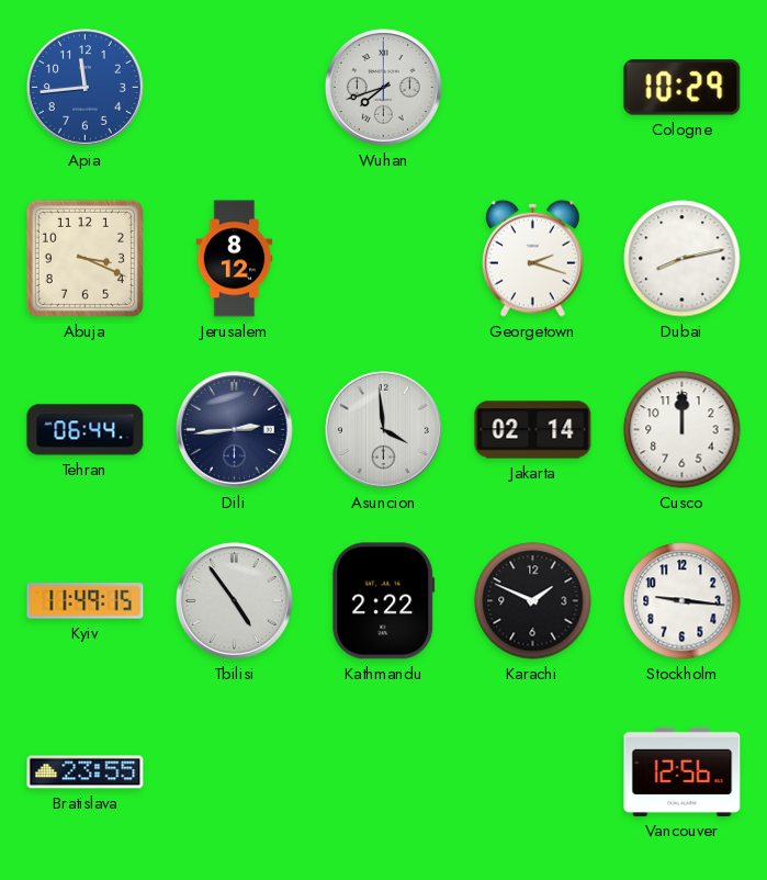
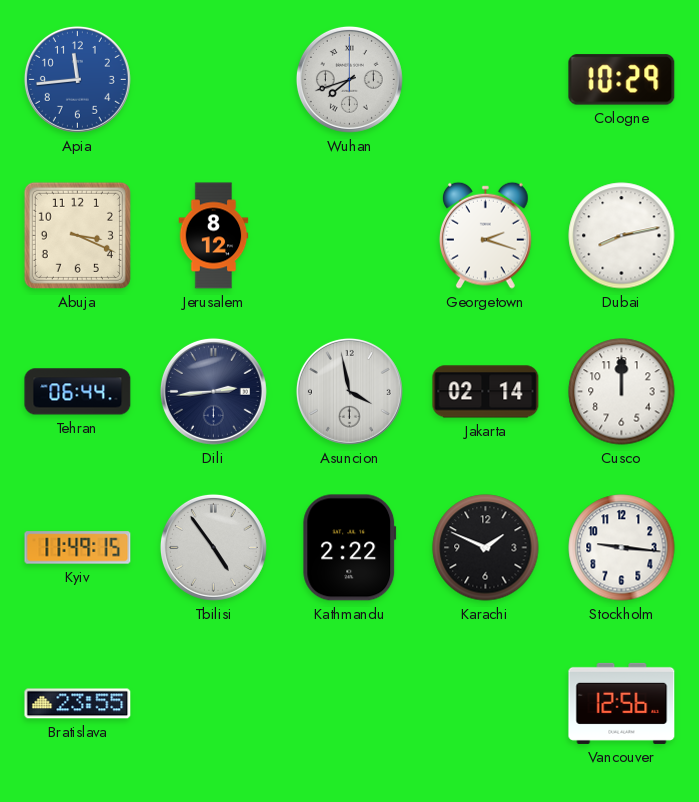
Asuncion: 3:59 -> 3:58 (349, 391)
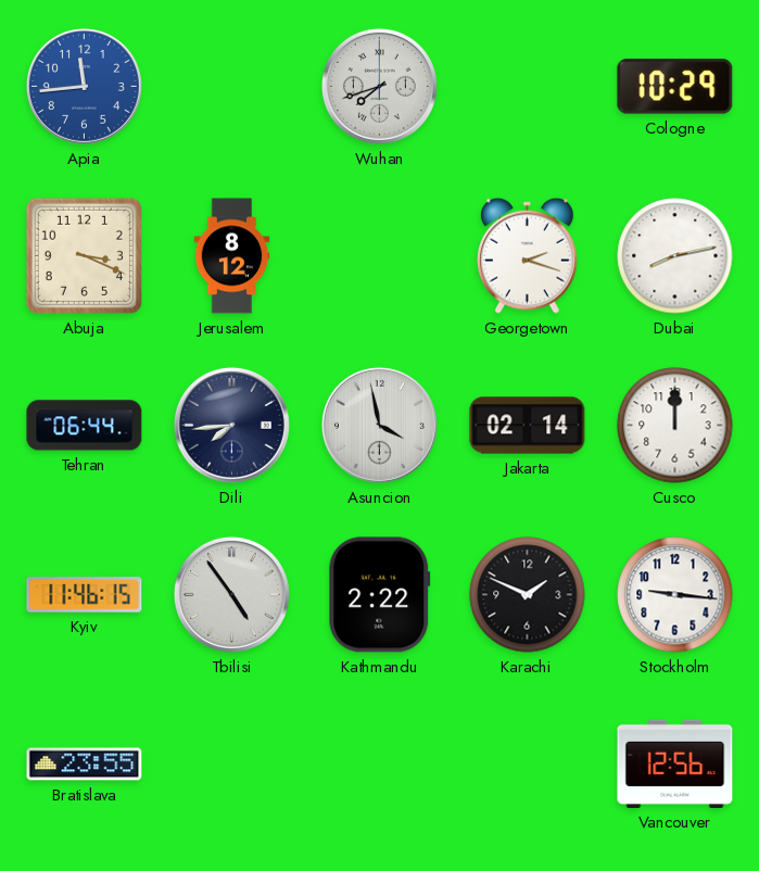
Dili: 2:44 -> 7:44 (231, 425)
Kyiv: 11:49 -> 11:46 (85, 595)
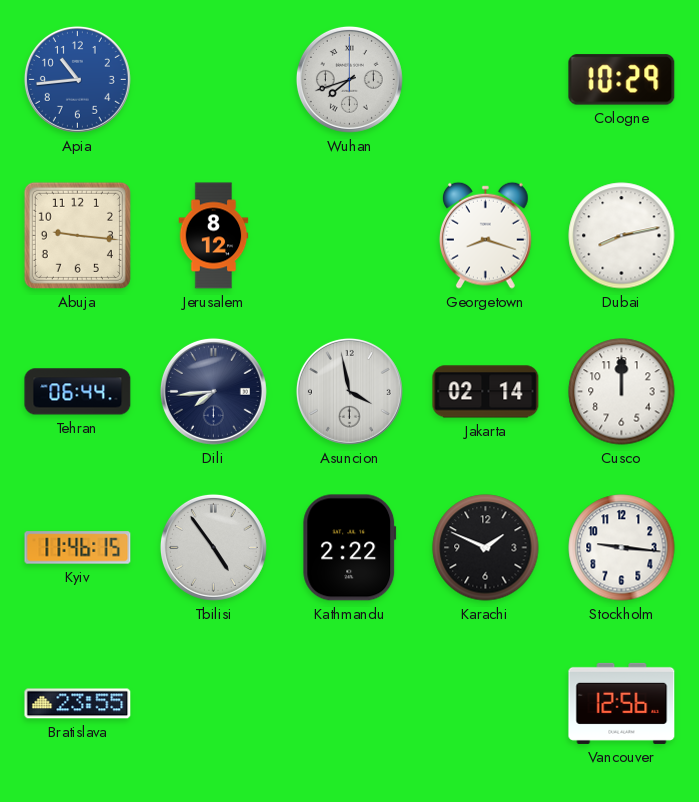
Apia: 11:44 -> 10:44 (77, 79)
Abuja: 3:19 -> 9:16 (77, 235)
Georgetown: 2:18 -> 8:18 (485, 235)
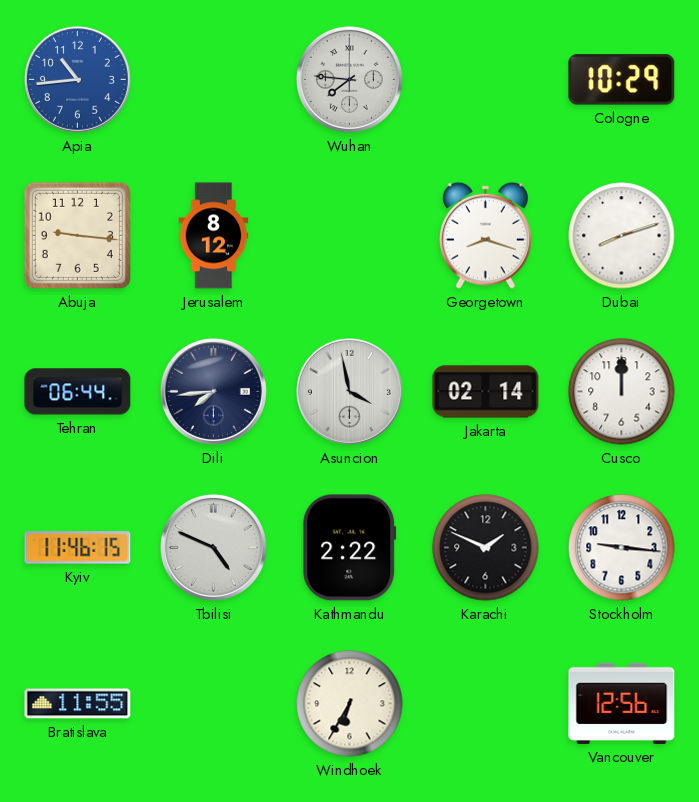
Wuhan: 7:42 -> 7:46 (349, 79)
Dubai: 8:13 -> 8:12 (622, 236)
Tbilisi: 4:54 -> 4:49 (213, 547)
Bratislava: 23:55 -> 11:55 (78, 704)
Windhoek: none -> 6:35 (350, 704)
